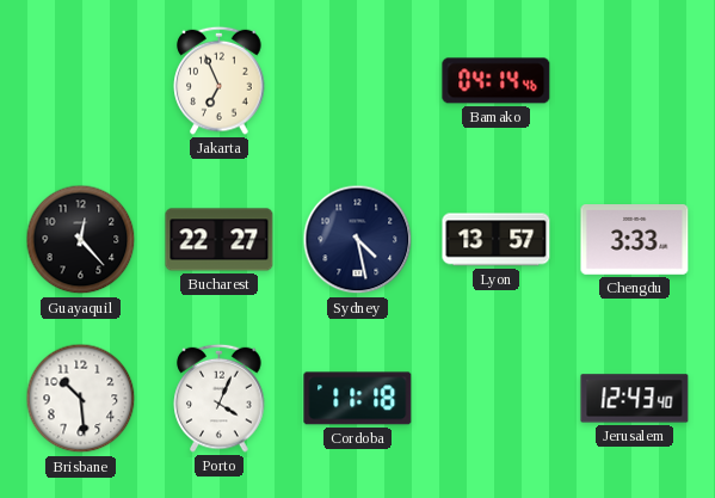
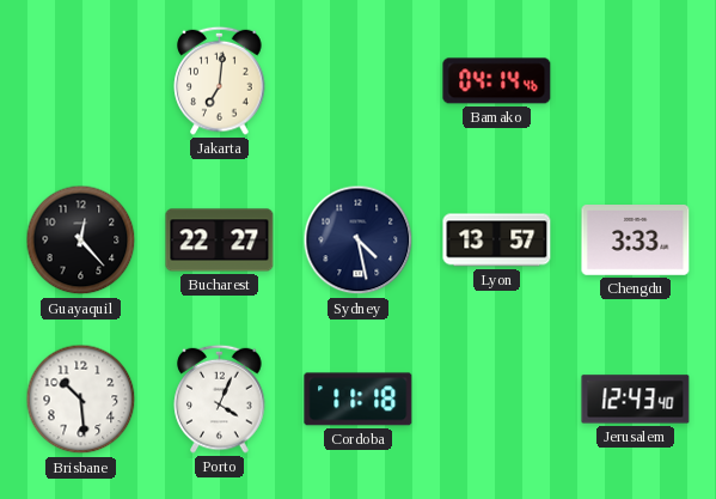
Jakarta: 6:56 -> 7:01 (220, 80)
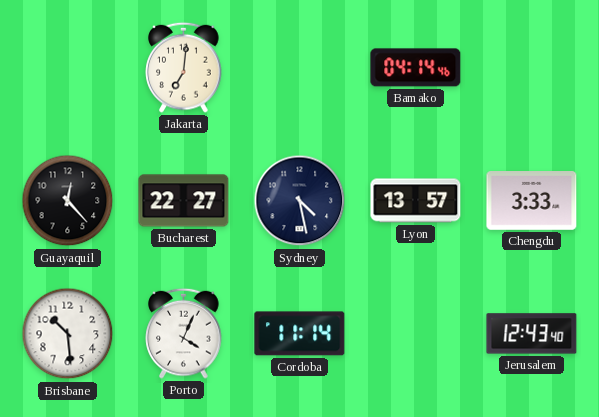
Cordoba: 11:18 -> 11:14 (300, 334)
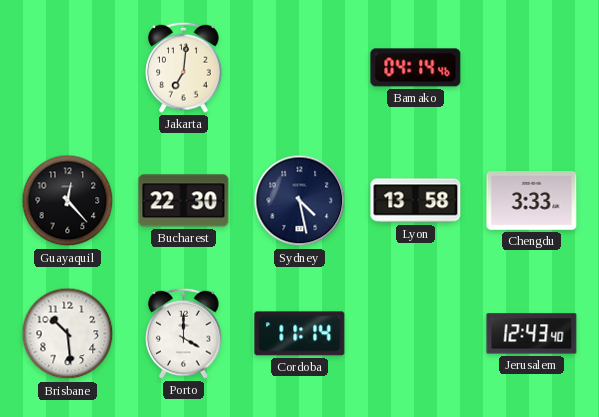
Bucharest: 22:27 -> 22:30 (184, 201)
Lyon: 13:57 -> 13:58 (416, 201)
Porto: 4:04 -> 4:00 (184, 333)
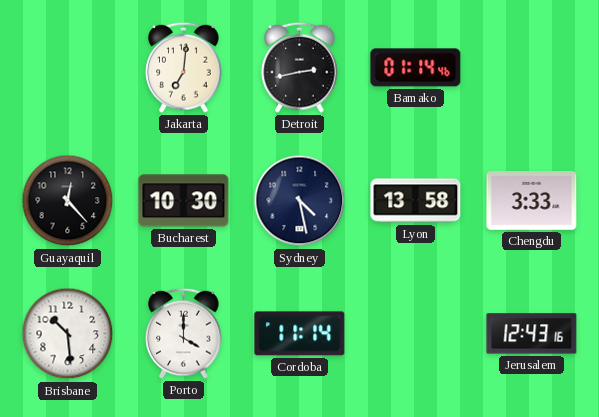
Detroit: none -> 2:43 (300, 67)
Bamako: 04:14 -> 01:14 (416, 68)
Bucharest: 22:30 -> 10:30 (184, 201)
Jerusalem: 12:43:40 -> 12:43:16 (532, 334)
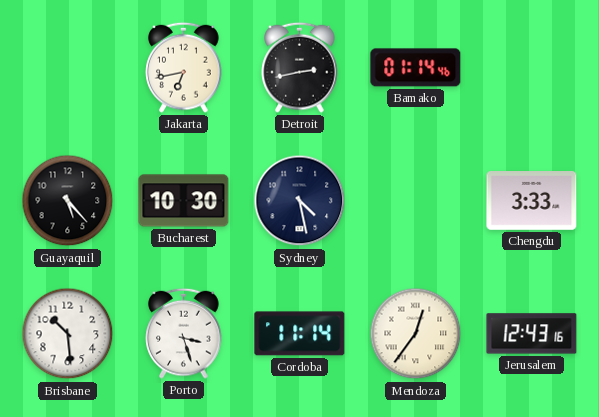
Jakarta: 7:01 -> 6:43 (184, 67)
Guayaquil: 12:23 -> 5:23 (68, 201)
Lyon: 13:58 -> none (416, 201)
Porto: 4:00 -> 3:27 (184, 333)
Mendoza: none -> 12:36 (416, 334)
